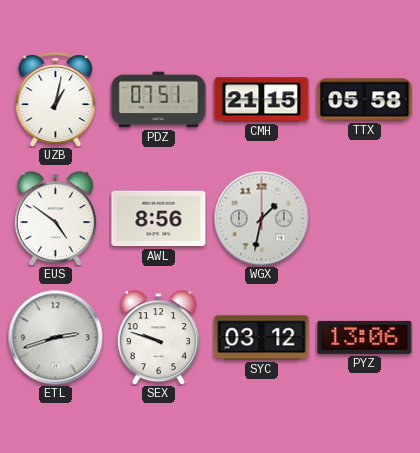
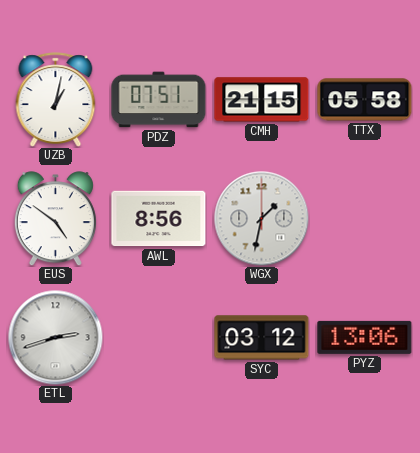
SEX: 9:48 -> none (158, 338)
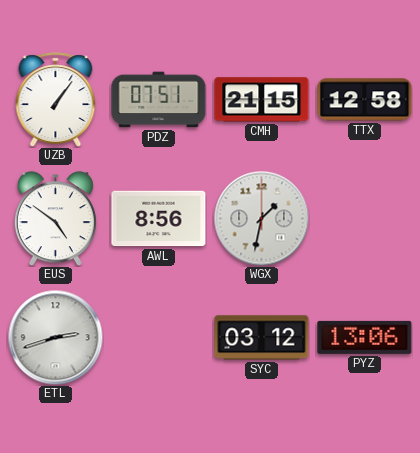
UZB: 1:02 -> 1:06 (56, 100)
TTX: 05:58 -> 12:58 (365, 100)
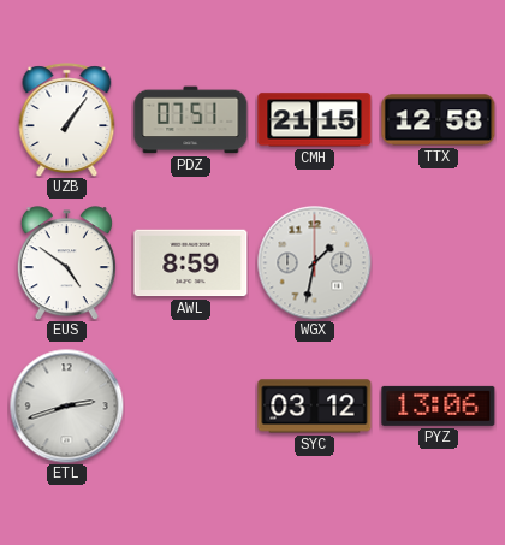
AWL: 8:56 -> 8:59 (191, 263)
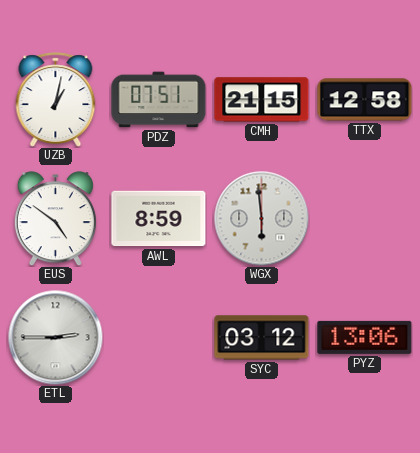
UZB: 1:06 -> 1:02 (56, 100)
WGX: 1:32 -> 5:59 (261, 218)
ETL: 2:42 -> 2:45 (55, 337)
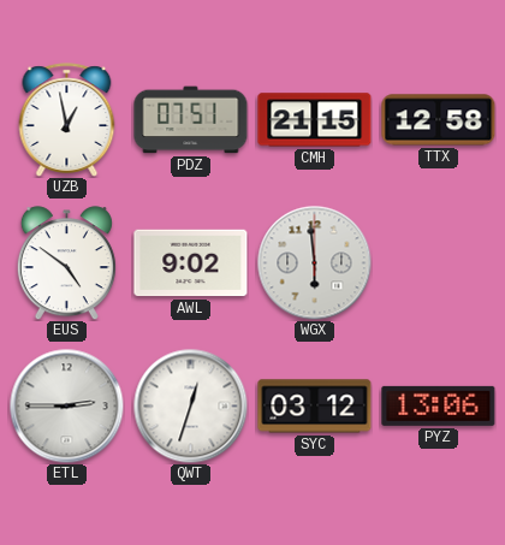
UZB: 1:02 -> 12:58 (67, 120)
AWL: 8:59 -> 9:02 (191, 263)
QWT: none -> 12:33 (190, 405)
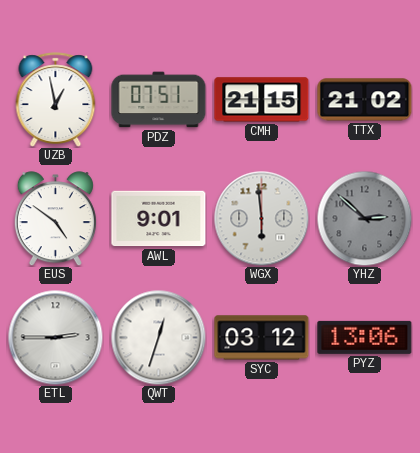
TTX: 12:58 -> 21:02 (365, 100)
AWL: 9:02 -> 9:01 (159, 219)
YHZ: none -> 2:52 (364, 218)
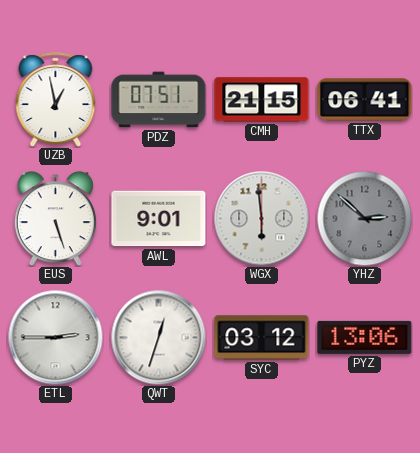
TTX: 21:02 -> 06:41 (365, 100)
EUS: 4:51 -> 5:27 (55, 219)
